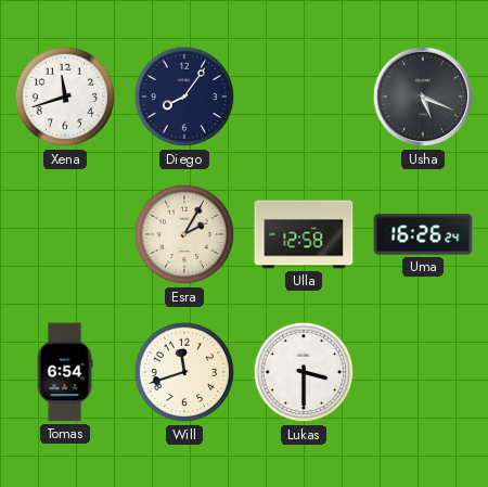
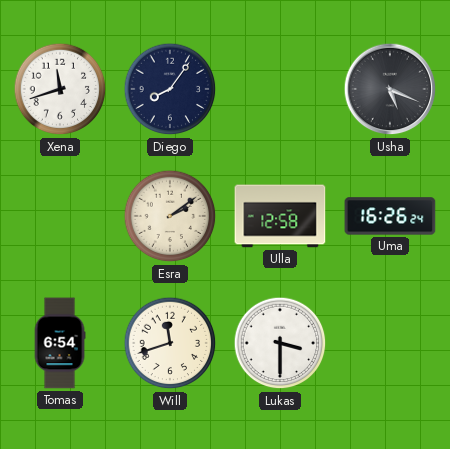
Esra: 2:05 -> 2:09 (170, 216)
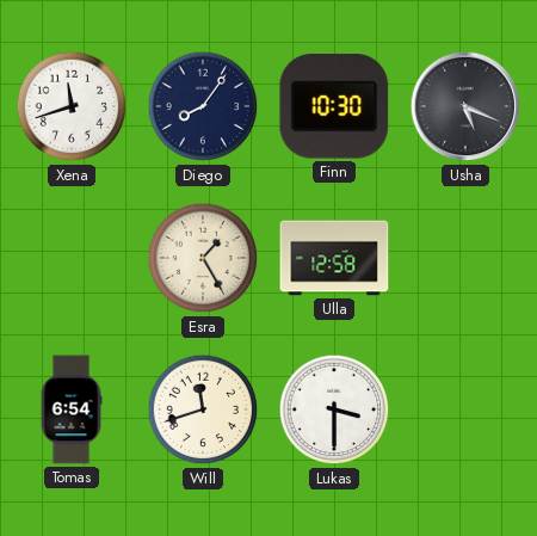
Finn: none -> 10:30 (334, 106)
Esra: 2:09 -> 1:25 (203, 258)
Uma: 16:26 -> none (390, 216)
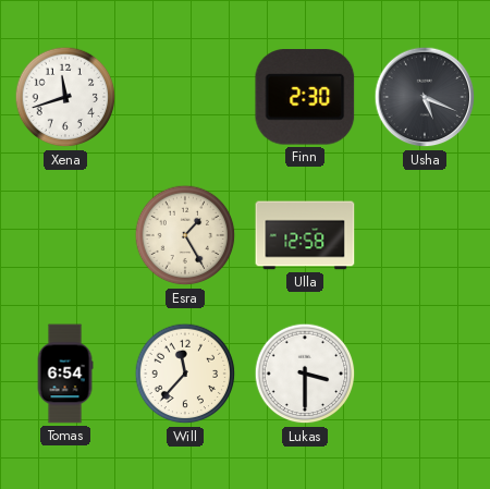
Diego: 8:06 -> none (203, 106)
Finn: 10:30 -> 2:30 (305, 97)
Will: 11:42 -> 11:37 (185, 374)
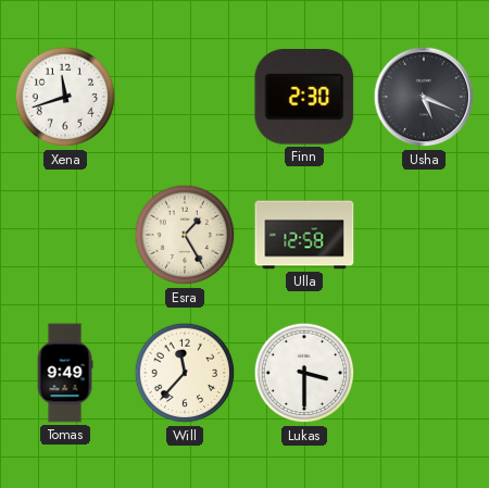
Tomas: 6:54 -> 9:49 (65, 373)
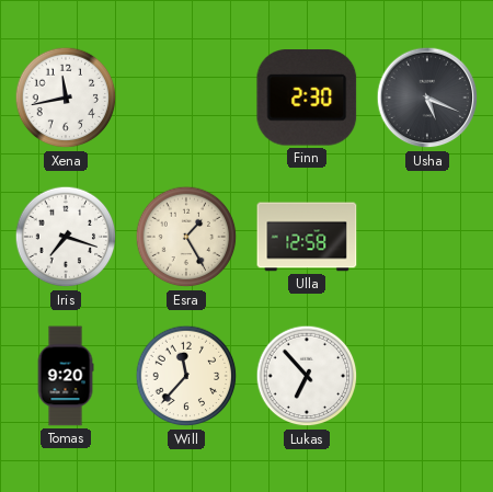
Xena: 11:42 -> 11:43 (66, 98)
Iris: none -> 7:18 (66, 237)
Tomas: 9:49 -> 9:20 (66, 376)
Lukas: 3:30 -> 6:53 (307, 376)
